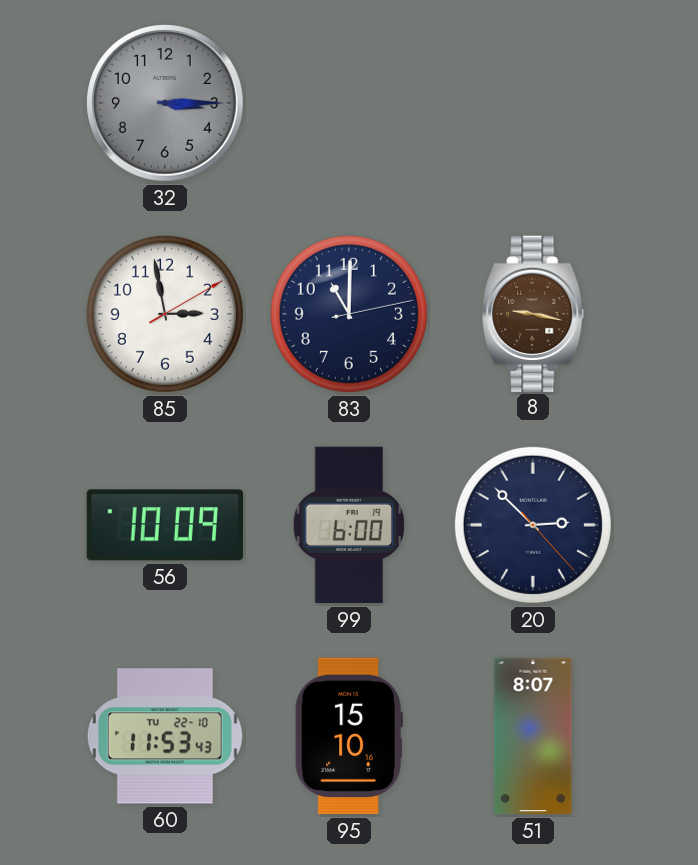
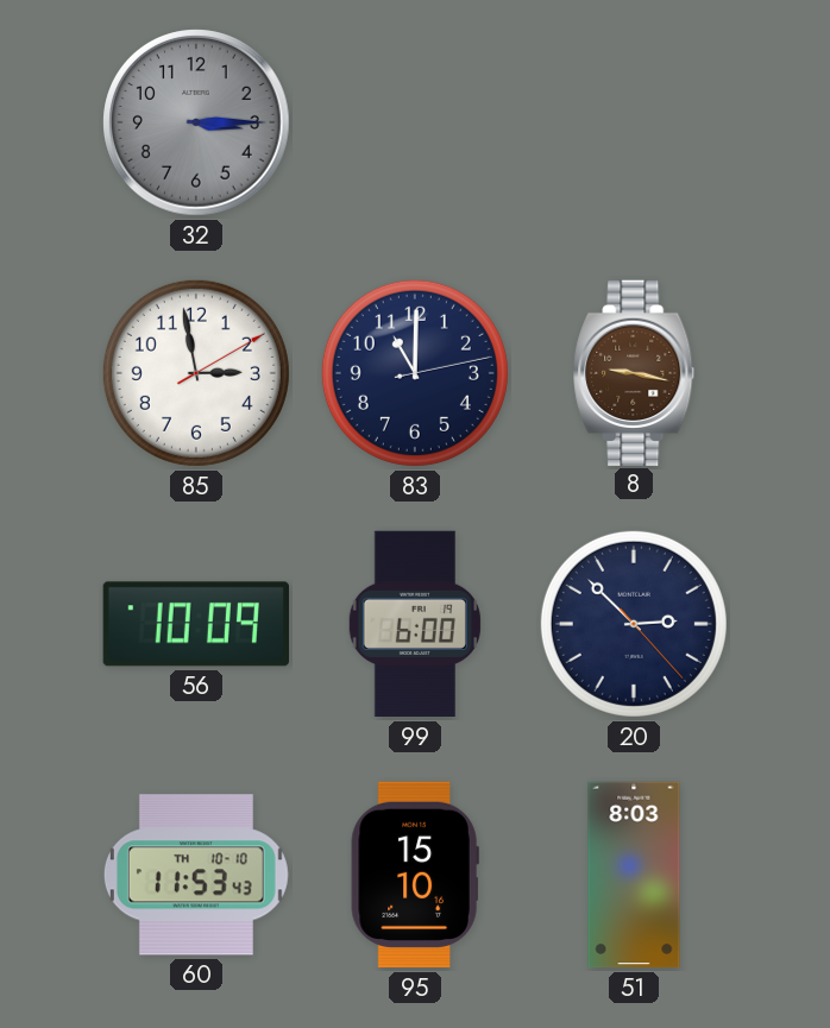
60 date: TU 22-10 -> TH 10-10 (196, 875)
51: 8:07 -> 8:03 (634, 875)
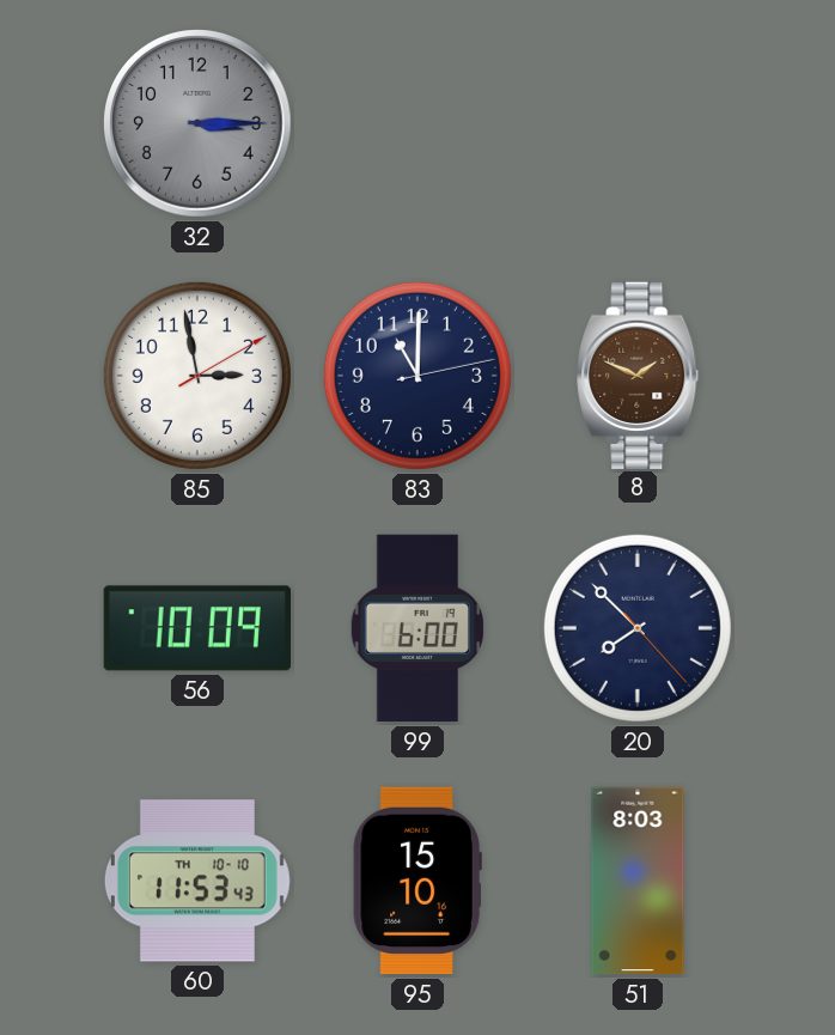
8: 9:17 -> 1:49 (639, 375)
20: 2:52 -> 7:52 (638, 628)
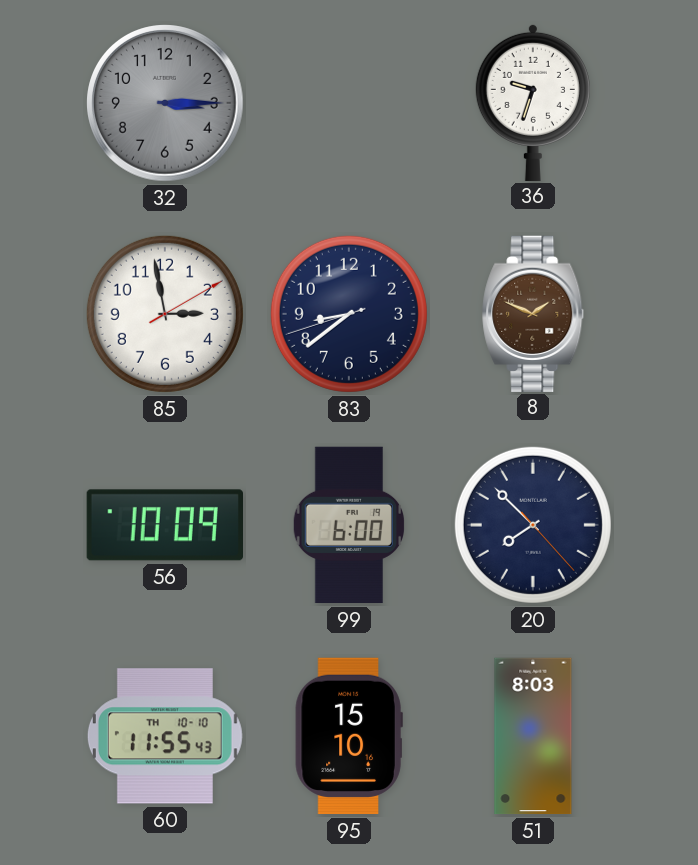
36: none -> 9:33 (533, 102)
83: 11:00 -> 8:38 (349, 314)
60: 11:53 -> 11:55 (165, 736)
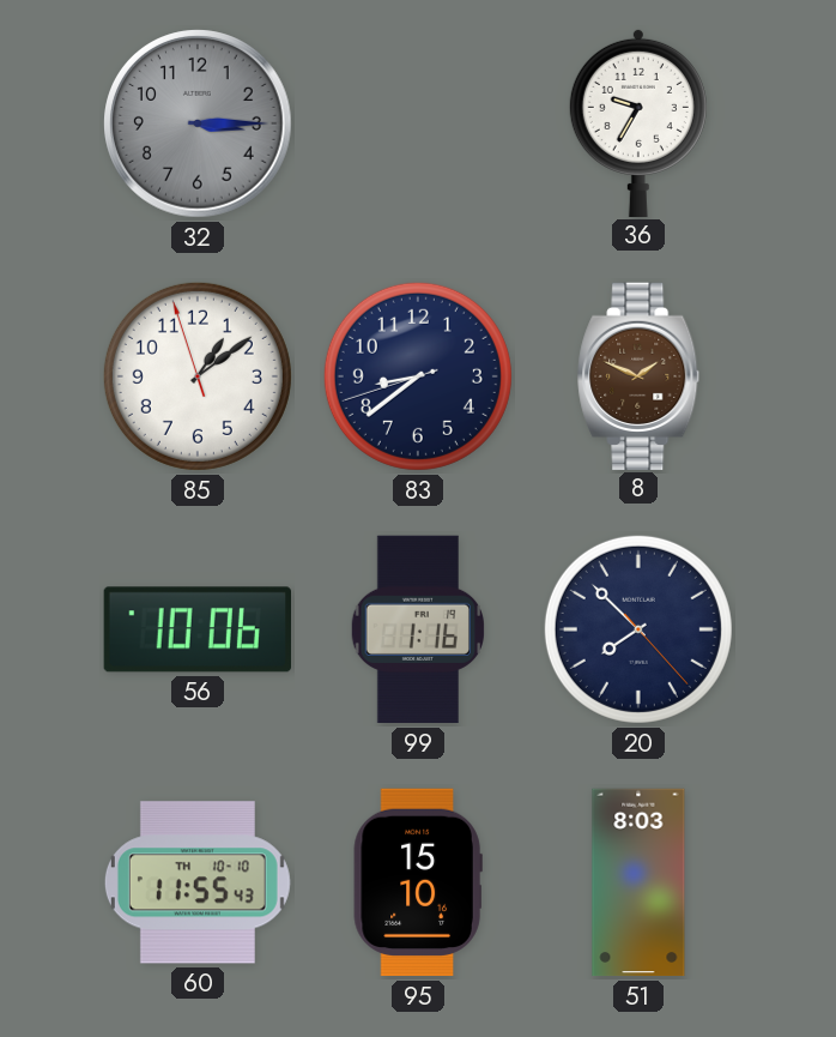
36: 9:33 -> 9:35 (638, 122)
85: 2:58 -> 1:08 (198, 376)
56: 10:09 -> 10:06 (196, 629)
99: 6:00 -> 1:16 (417, 629)
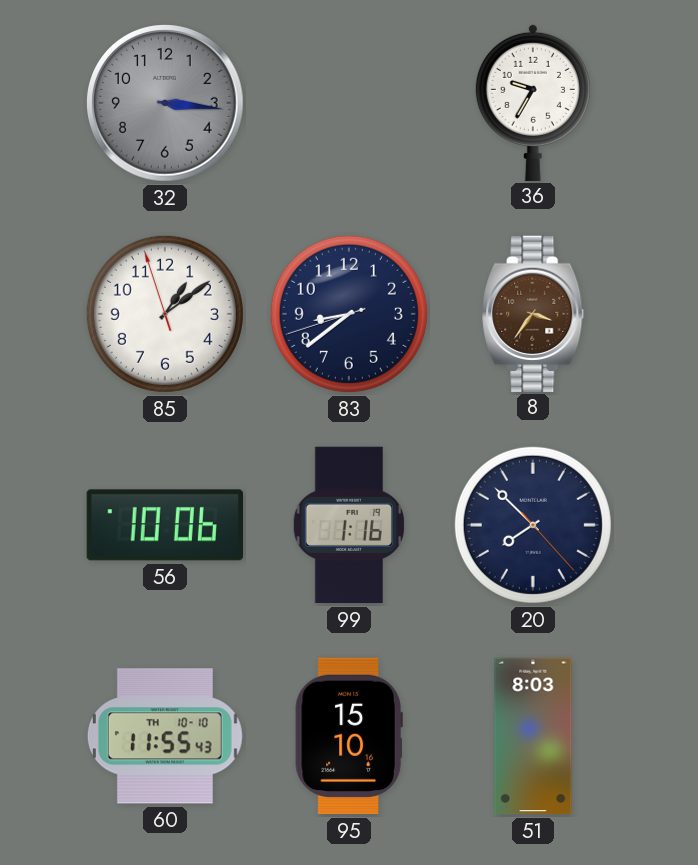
32: 3:15 -> 3:16 (165, 103)
8: 1:49 -> 3:36 (534, 313)
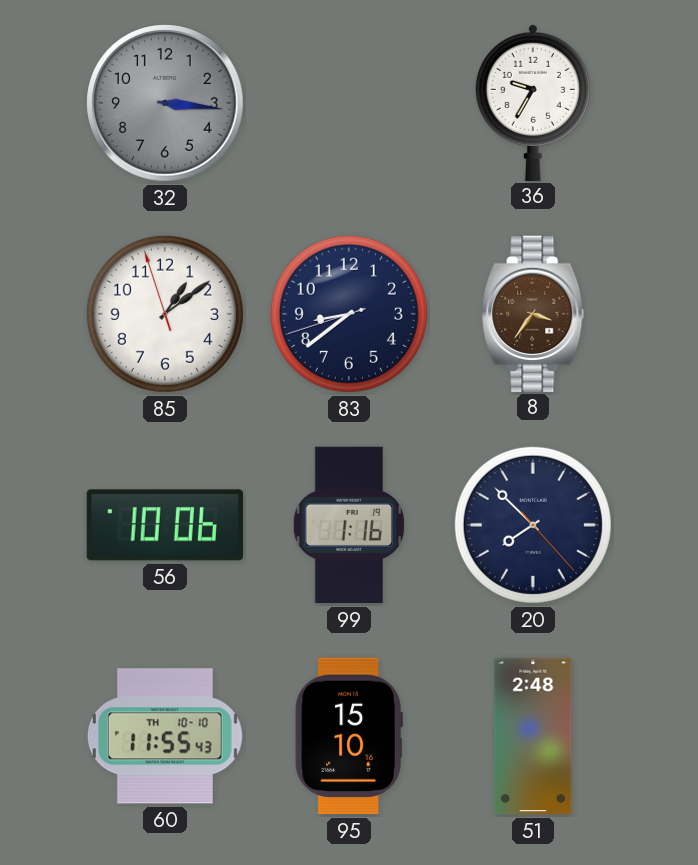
51: 8:03 -> 2:48 (533, 736)
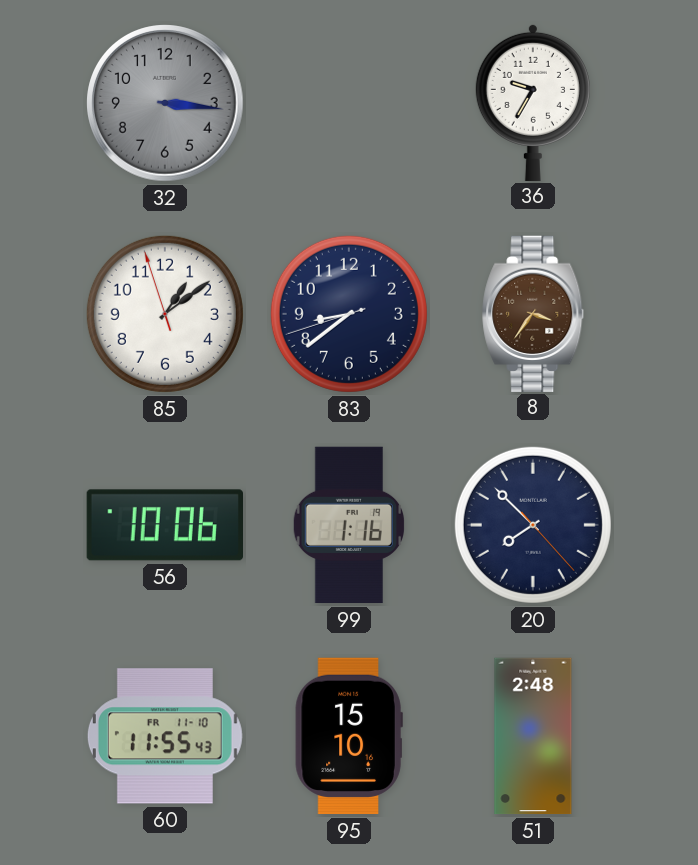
60 date: TH 10-10 -> FR 11-10 (165, 736)
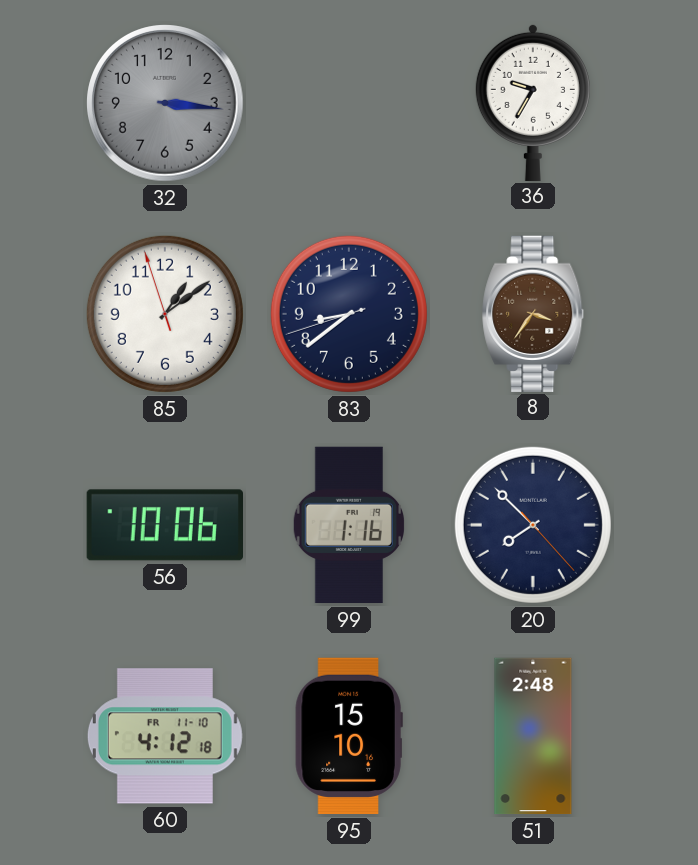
60: 11:55 -> 4:12 (165, 736)
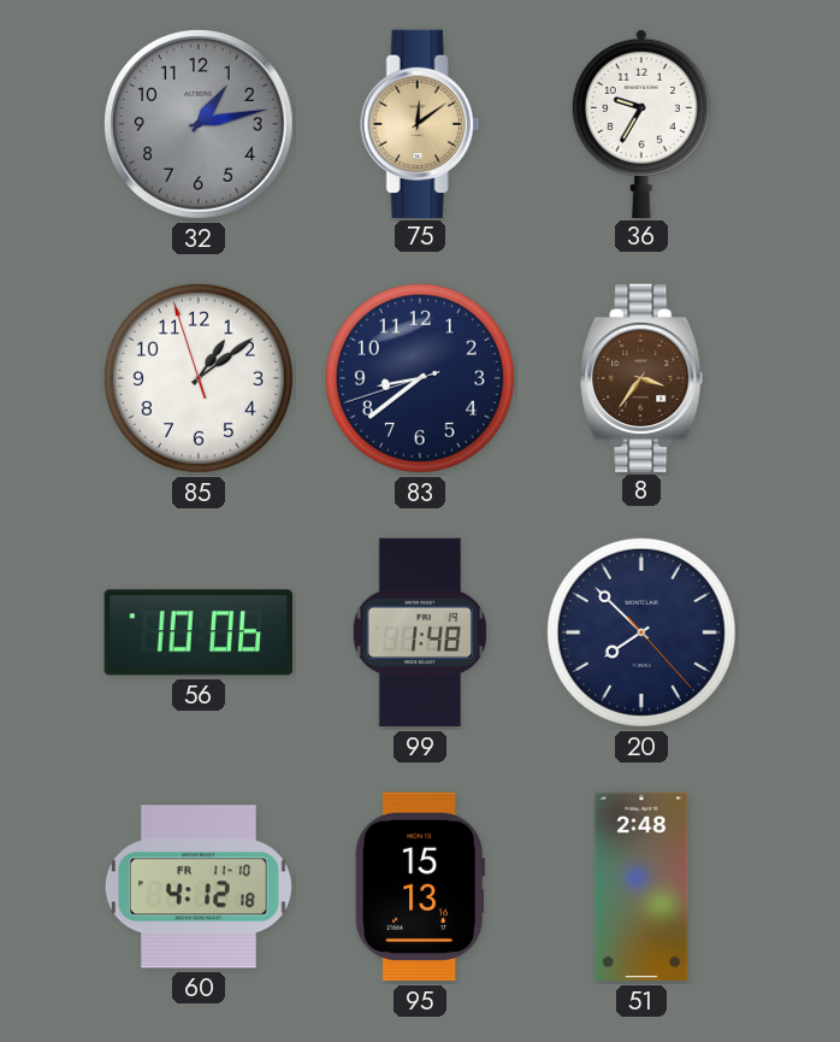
32: 3:16 -> 1:13 (199, 124)
75: none -> 12:09 (420, 123)
99: 1:16 -> 1:48 (419, 632)
95: 15:10 -> 15:13 (420, 887)
